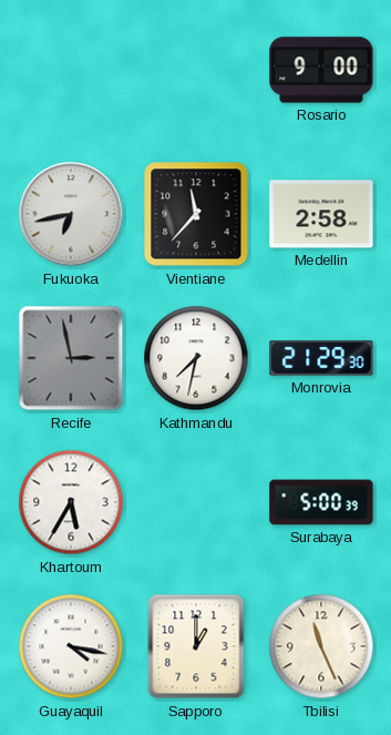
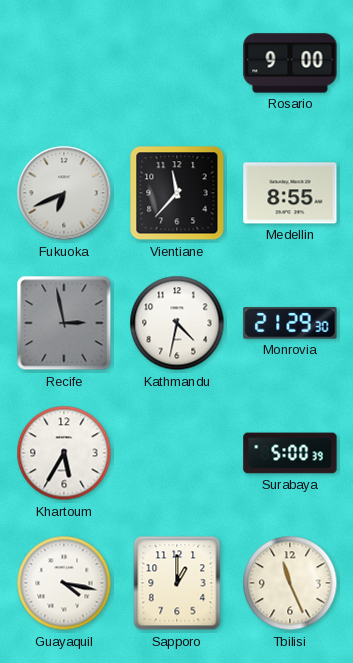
Fukuoka: 6:43 -> 6:41 (64, 193)
Medellin: 2:58 -> 8:55 (290, 193)
Kathmandu: 7:32 -> 4:32 (177, 323)
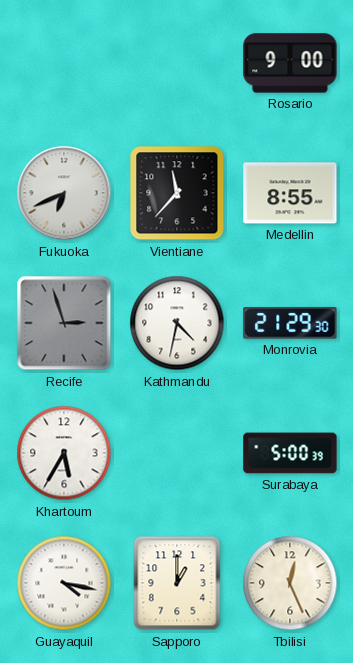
Recife: 2:58 -> 2:57 (64, 323)
Tbilisi: 11:26 -> 12:26 (290, 583)
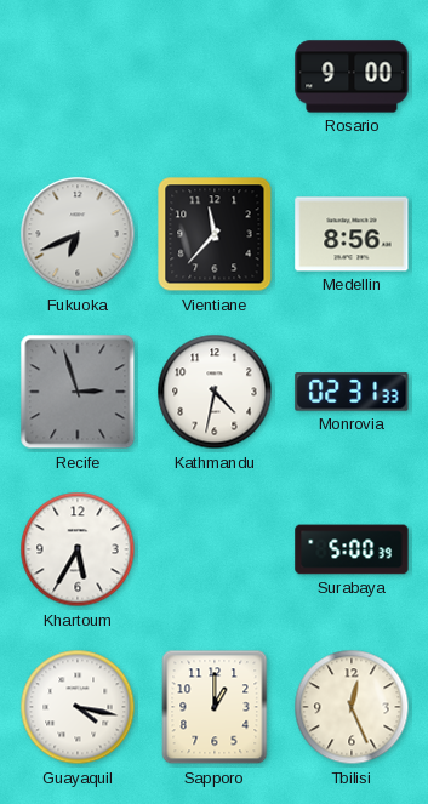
Medellin: 8:55 -> 8:56 (352, 234)
Monrovia: 21:29 -> 02:31 (352, 392)
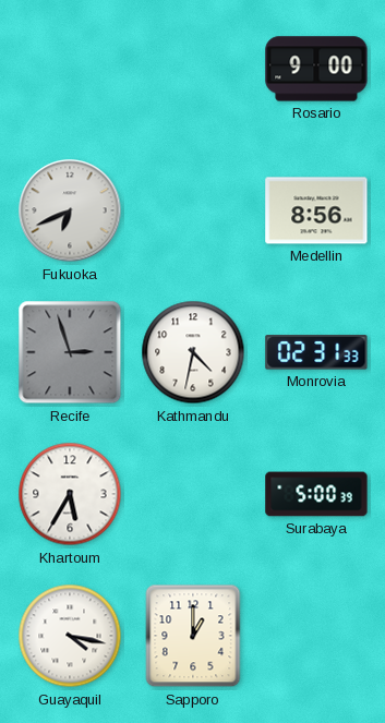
Vientiane: 11:37 -> none (215, 234)
Tbilisi: 12:26 -> none (352, 707)
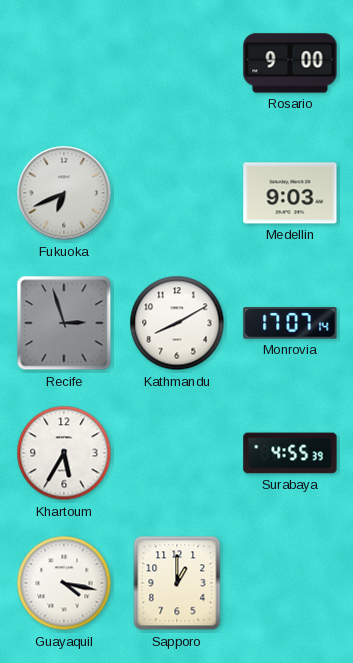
Medellin: 8:56 -> 9:03 (290, 193)
Kathmandu: 4:32 -> 8:10 (177, 323)
Monrovia: 02:31 -> 17:07 (290, 323)
Surabaya: 5:00 -> 4:55 (290, 453)
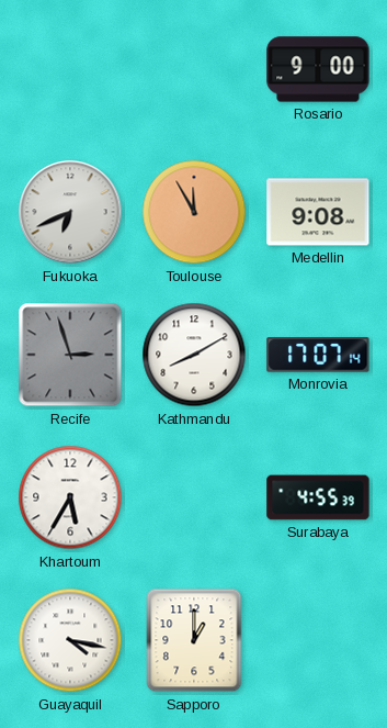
Toulouse: none -> 11:55 (194, 212)
Medellin: 9:03 -> 9:08 (318, 212)
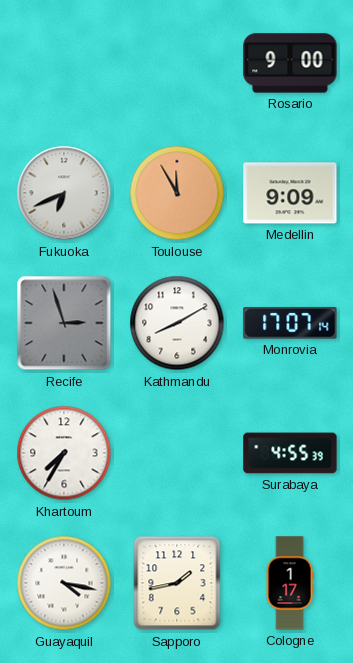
Medellin: 9:08 -> 9:09 (290, 193)
Khartoum: 5:35 -> 7:35 (64, 453)
Sapporo: 1:00 -> 1:43 (177, 583)
Cologne: none -> 1:17 (290, 583)
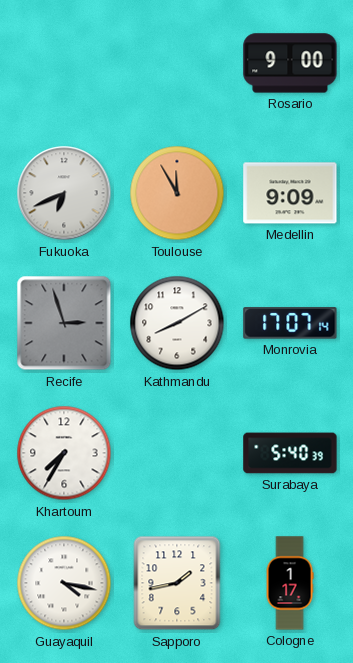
Surabaya: 4:55 -> 5:40 (290, 453)
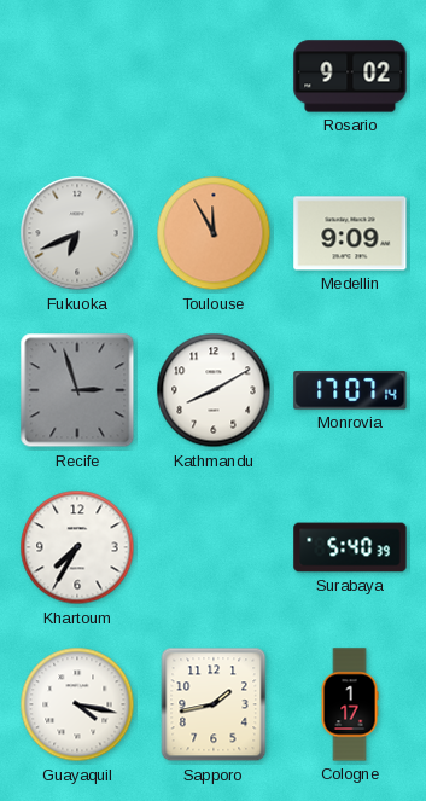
Rosario: 9:00 -> 9:02 (350, 76)
